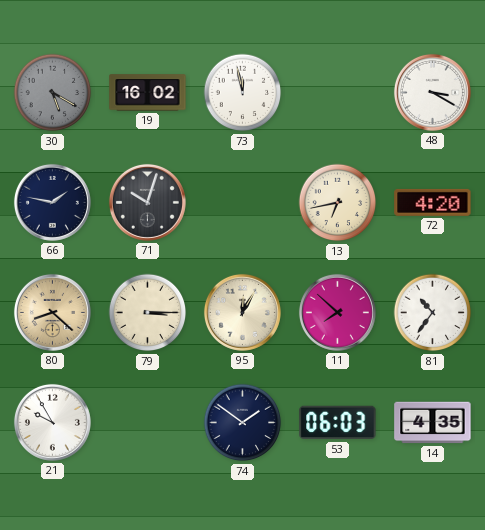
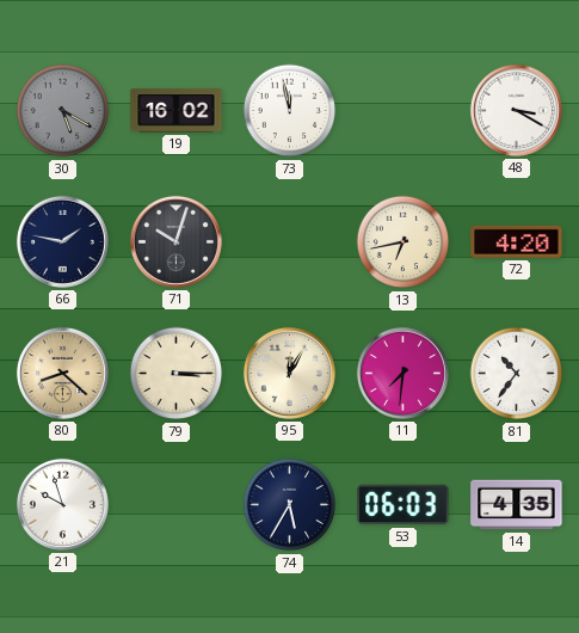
11: 7:52 -> 7:31 (402, 373)
21: 9:55 -> 9:57 (62, 504)
74: 1:51 -> 5:35 (290, 505)
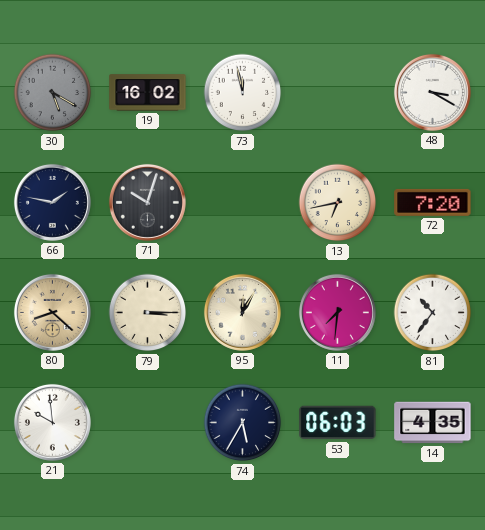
72: 4:20 -> 7:20 (433, 202)
21: 9:57 -> 9:59 (52, 422)
